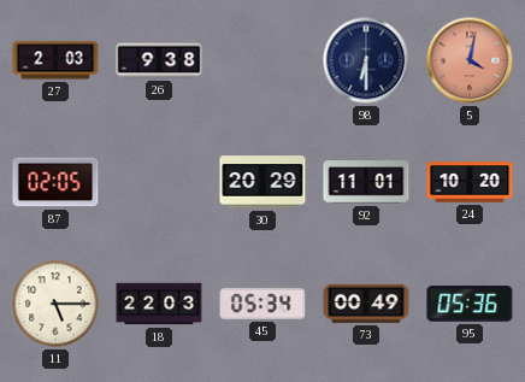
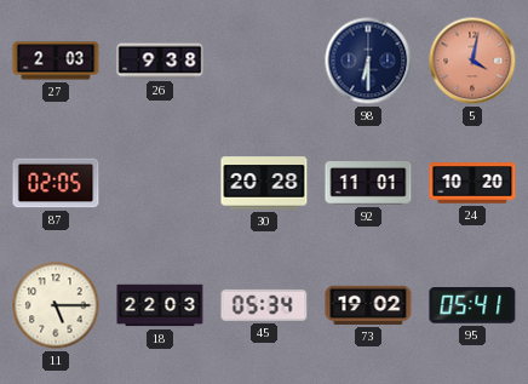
30: 20:29 -> 20:28 (264, 183)
73: 00:49 -> 19:02 (368, 305)
95: 05:36 -> 05:41 (472, 305)
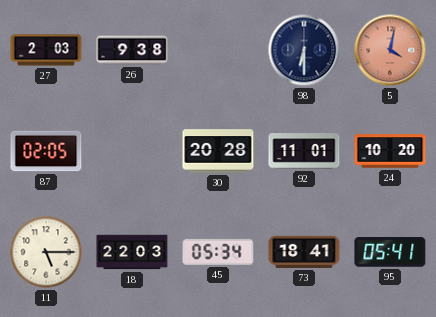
73: 19:02 -> 18:41 (304, 252)
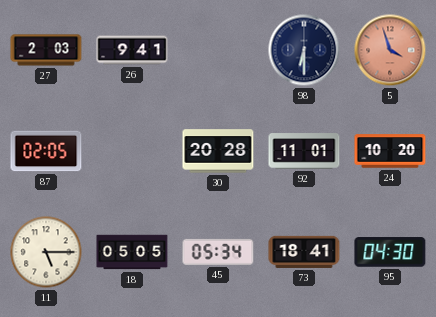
26: 9:38 -> 9:41 (132, 50)
5: 4:02 -> 3:57 (390, 50)
18: 22:03 -> 05:05 (132, 252)
95: 05:41 -> 04:30 (390, 252)
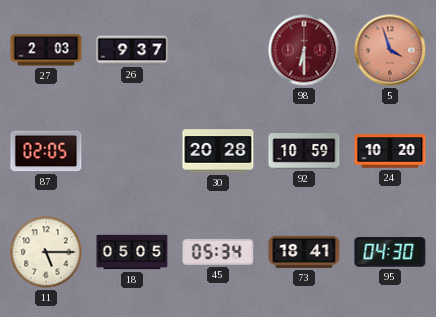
26: 9:41 -> 9:37 (132, 50)
98 dial: navy -> burgundy (304, 50)
92: 11:01 -> 10:59 (304, 151)
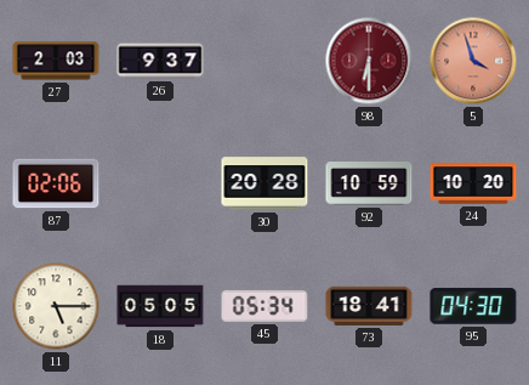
87: 02:05 -> 02:06 (56, 183)
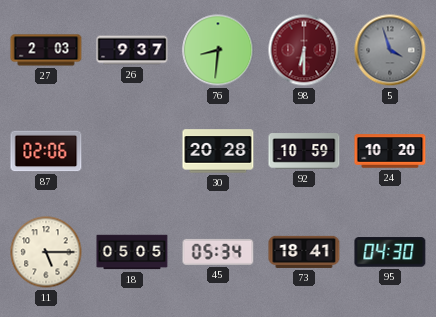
76: none -> 8:31 (218, 50)
5 dial: salmon -> grey (390, 50)
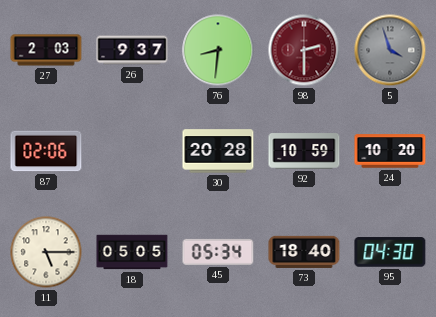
98: 6:30 -> 2:30 (304, 50)
73: 18:41 -> 18:40 (304, 252)
